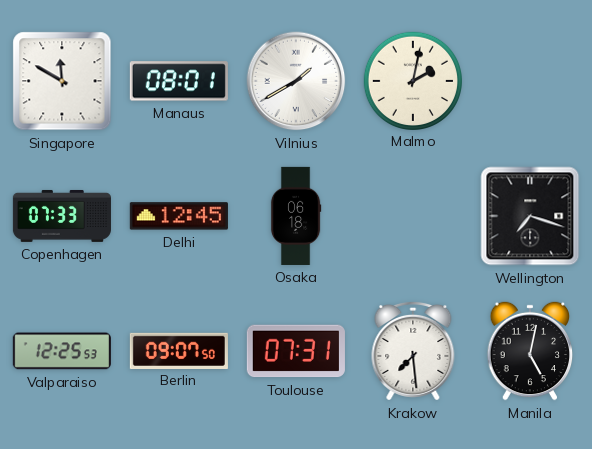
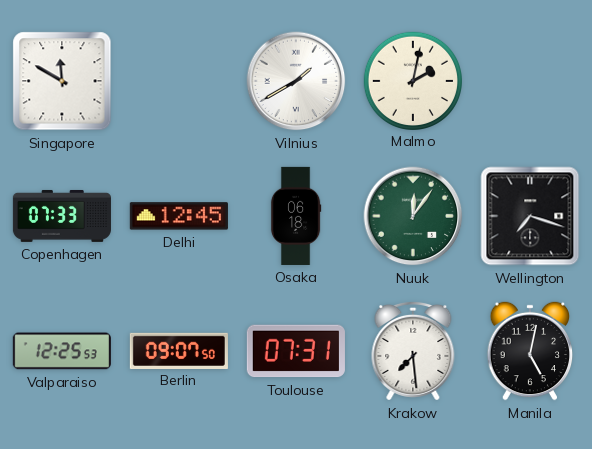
Manaus: 08:01 -> none (179, 81)
Nuuk: none -> 12:06 (413, 216)
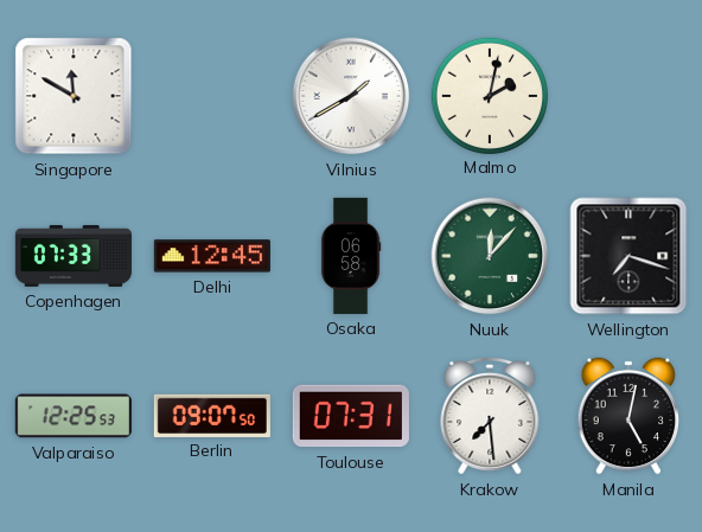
Osaka: 06:18 -> 06:58 (351, 256)
Nuuk: 12:06 -> 12:07 (490, 256)
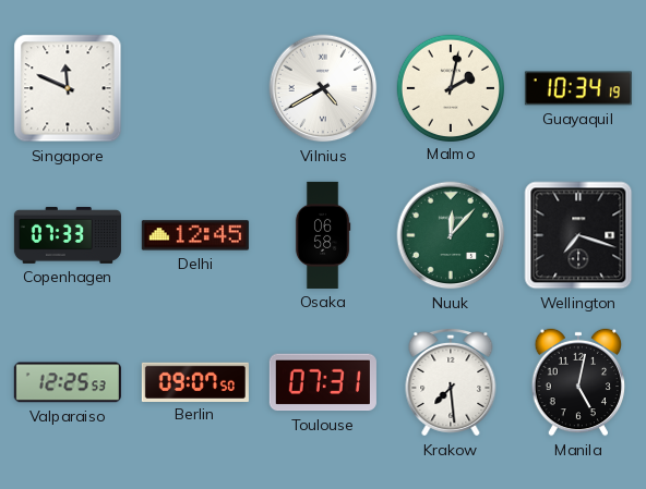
Singapore: 11:50 -> 11:49 (68, 88)
Vilnius: 1:40 -> 4:40 (323, 88)
Guayaquil: none -> 10:34 (578, 88)
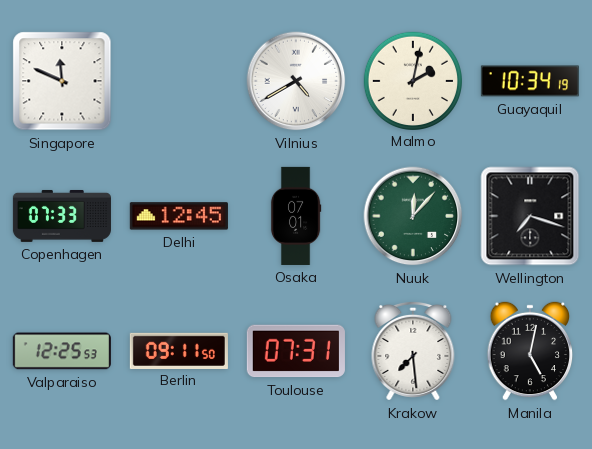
Osaka: 06:58 -> 07:01 (296, 216)
Berlin: 09:07 -> 09:11 (179, 350)
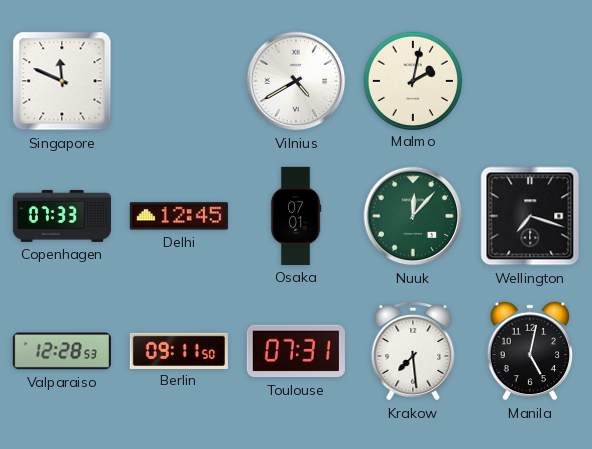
Guayaquil: 10:34 -> none (530, 81)
Valparaiso: 12:25 -> 12:28 (62, 351)
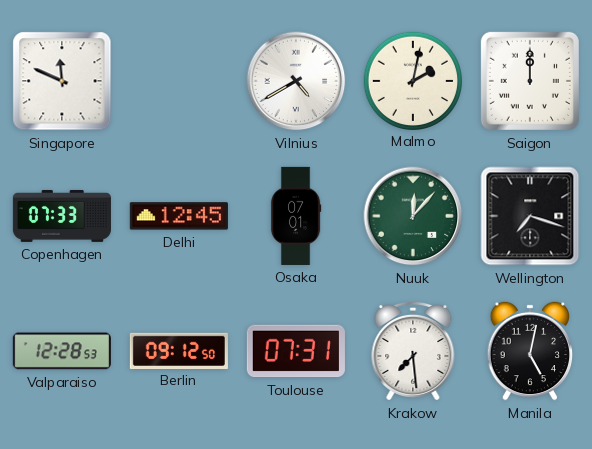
Saigon: none -> 12:00 (530, 81)
Berlin: 09:11 -> 09:12 (179, 350)
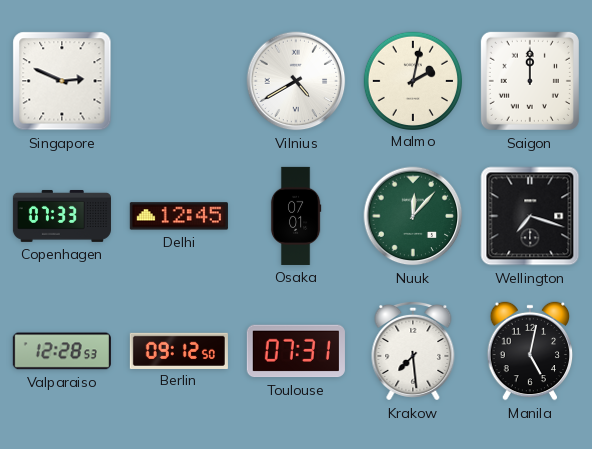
Singapore: 11:49 -> 2:49 (62, 81)
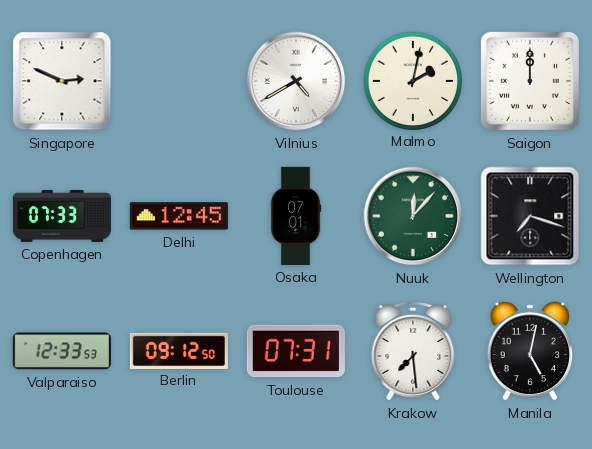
Valparaiso: 12:28 -> 12:33 (62, 351)
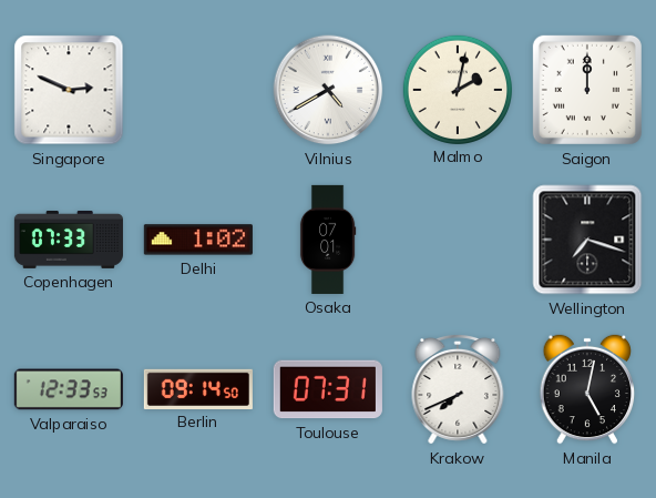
Delhi: 12:45 -> 1:02 (198, 240)
Nuuk: 12:07 -> none (413, 216)
Berlin: 09:12 -> 09:14 (198, 388)
Krakow: 7:29 -> 7:41 (458, 389)
